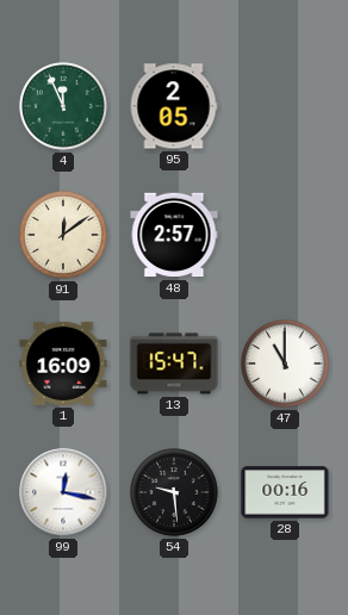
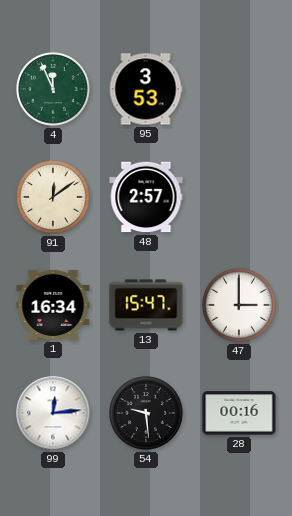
95: 2:05 -> 3:53 (146, 89)
1: 16:09 -> 16:34 (53, 305)
47: 11:00 -> 3:00 (239, 305)
99: 12:17 -> 12:14 (53, 413)
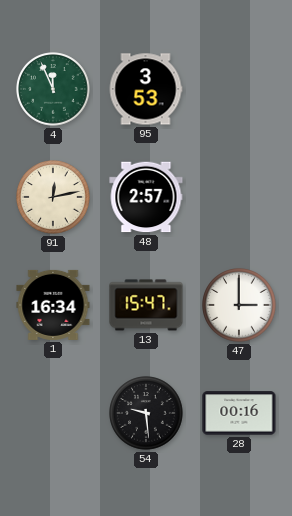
91: 12:09 -> 12:13 (53, 197)
99: 12:14 -> none (53, 413)
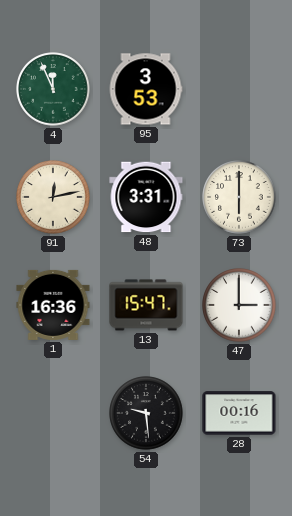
48: 2:57 -> 3:31 (146, 197)
73: none -> 6:00 (239, 197)
1: 16:34 -> 16:36 (53, 305)
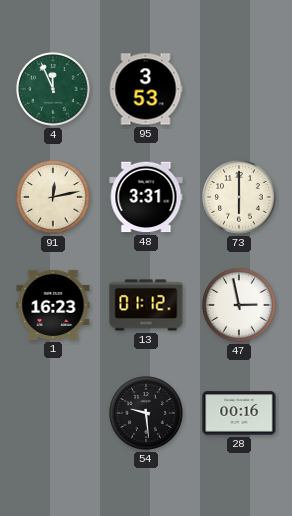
1: 16:36 -> 16:23 (53, 305)
13: 15:47 -> 01:12 (146, 305)
47: 3:00 -> 2:58 (239, 305)
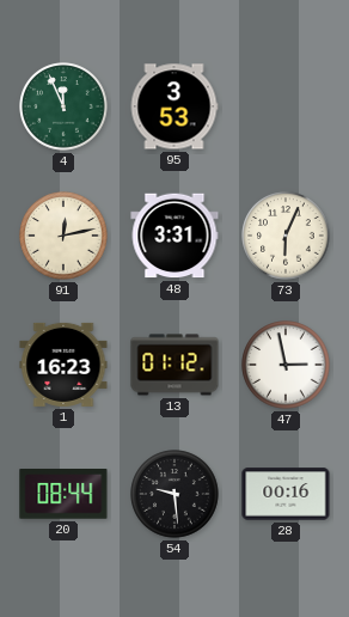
73: 6:00 -> 6:04 (286, 236)
20: none -> 08:44 (63, 495)
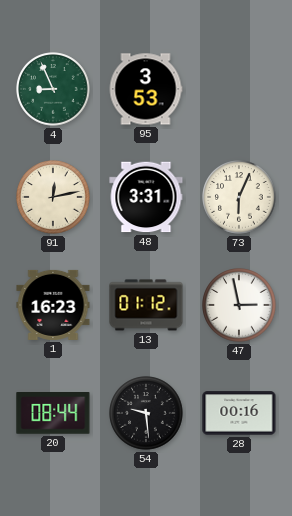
4: 11:56 -> 8:56 (53, 89)
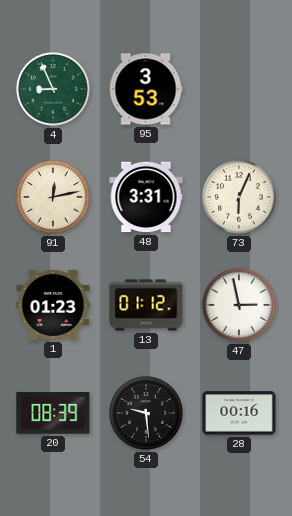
1: 16:23 -> 01:23 (53, 305)
20: 08:44 -> 08:39 (53, 414)
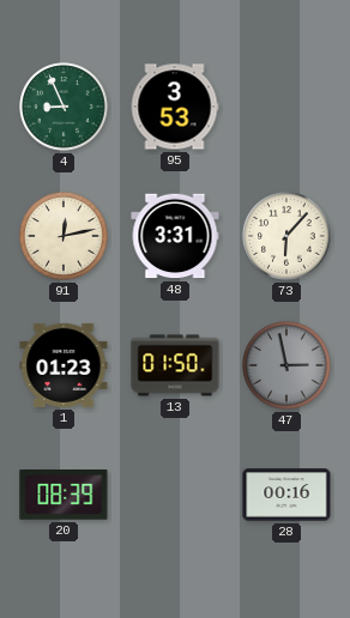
73: 6:04 -> 6:07 (286, 236)
13: 01:12 -> 01:50 (175, 365)
47 dial: white -> grey (286, 365)
54: 9:29 -> none (146, 413)
